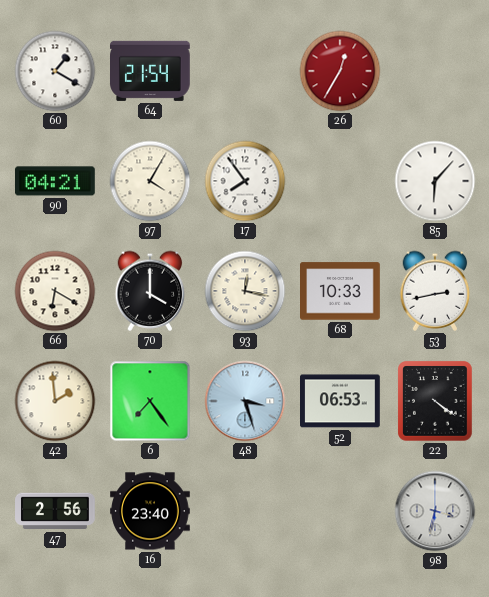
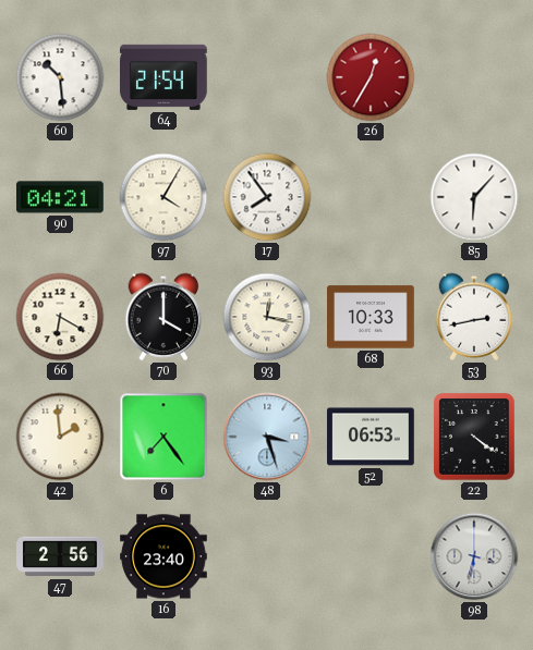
60: 1:20 -> 10:29 (60, 77)
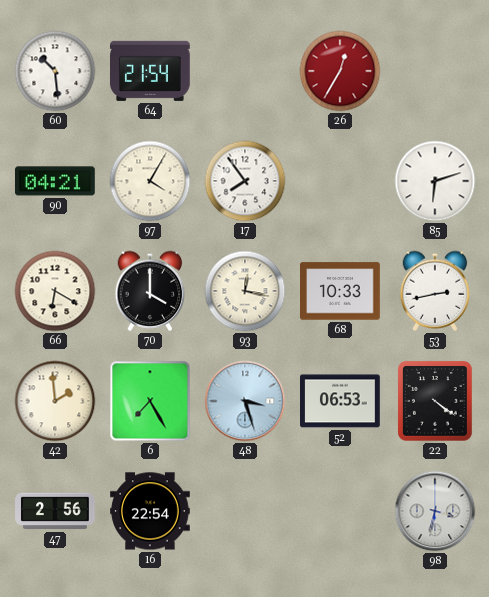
85: 6:07 -> 6:12 (435, 181)
6: 7:24 -> 7:25 (150, 401)
16: 23:40 -> 22:54 (150, 511)
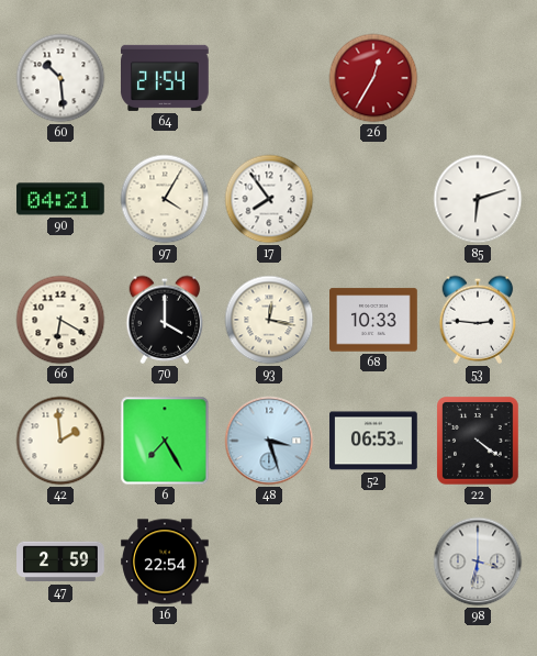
53: 2:43 -> 2:46 (478, 320)
47: 2:56 -> 2:59 (60, 562)
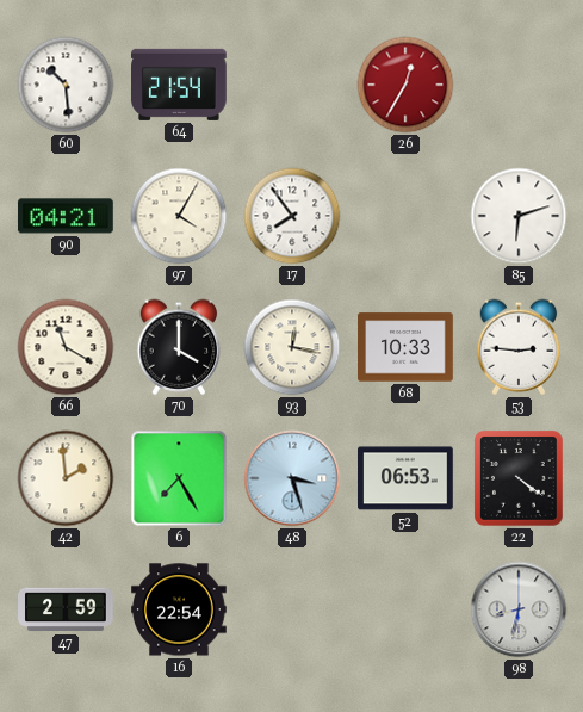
66: 6:20 -> 11:20 (66, 347)
98: 3:32 -> 8:32 (519, 609)
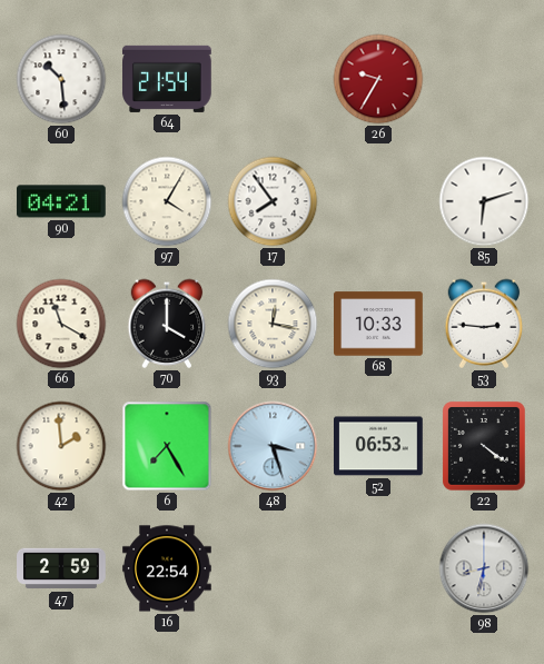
26: 12:35 -> 9:35 (378, 79)
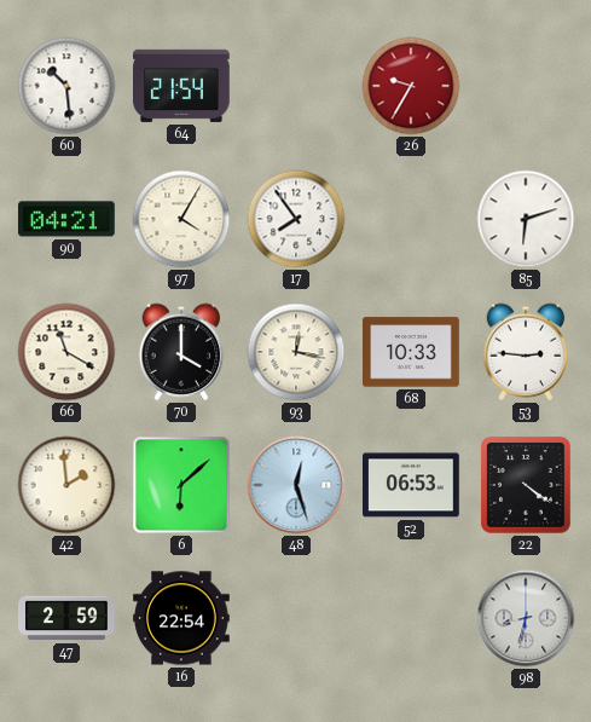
6: 7:25 -> 6:08 (181, 485)
48: 3:27 -> 12:27 (296, 485)
